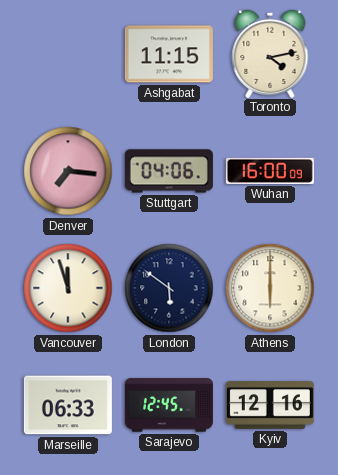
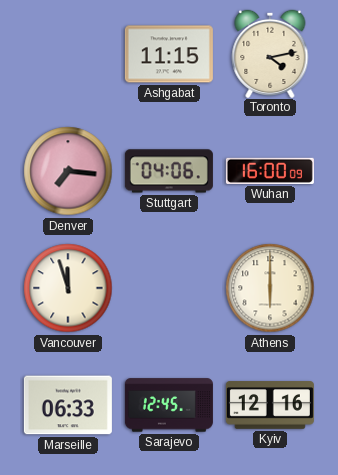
London: 5:51 -> none (169, 288)
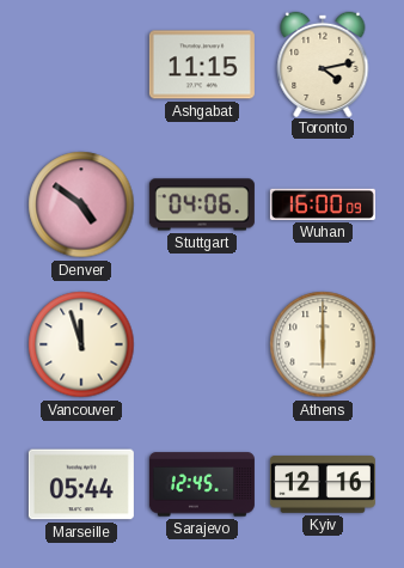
Denver: 7:16 -> 4:51 (81, 204)
Marseille: 06:33 -> 05:44 (81, 484)
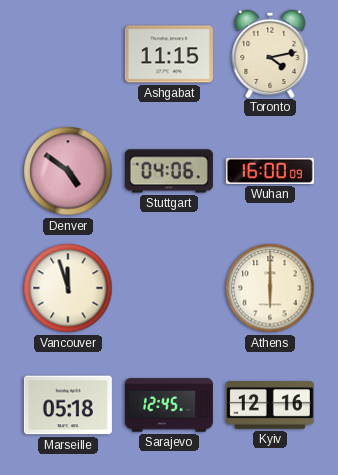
Marseille: 05:44 -> 05:18 (68, 405)
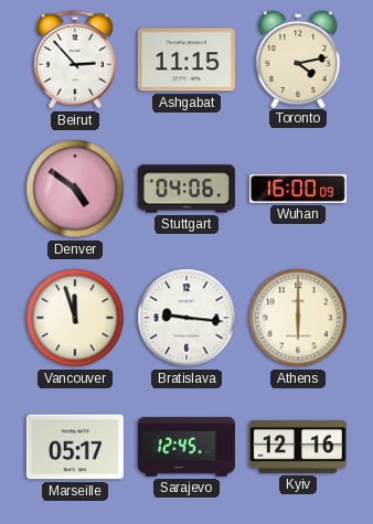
Beirut: none -> 2:53 (75, 60)
Bratislava: none -> 9:16 (186, 318)
Marseille: 05:18 -> 05:17 (75, 447)
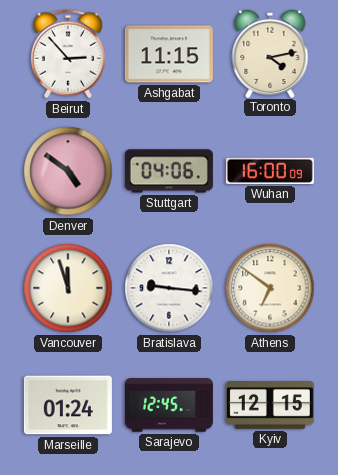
Athens: 6:00 -> 6:51 (270, 288)
Marseille: 05:17 -> 01:24 (68, 405)
Kyiv: 12:16 -> 12:15 (270, 405)
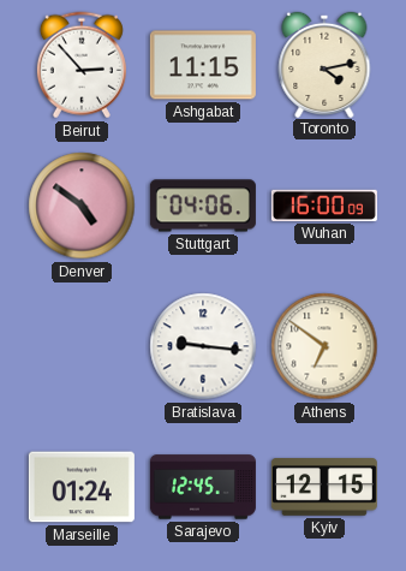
Vancouver: 11:57 -> none (68, 288)
